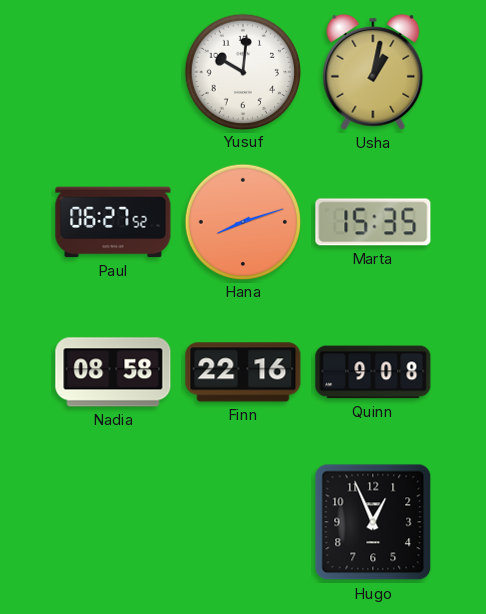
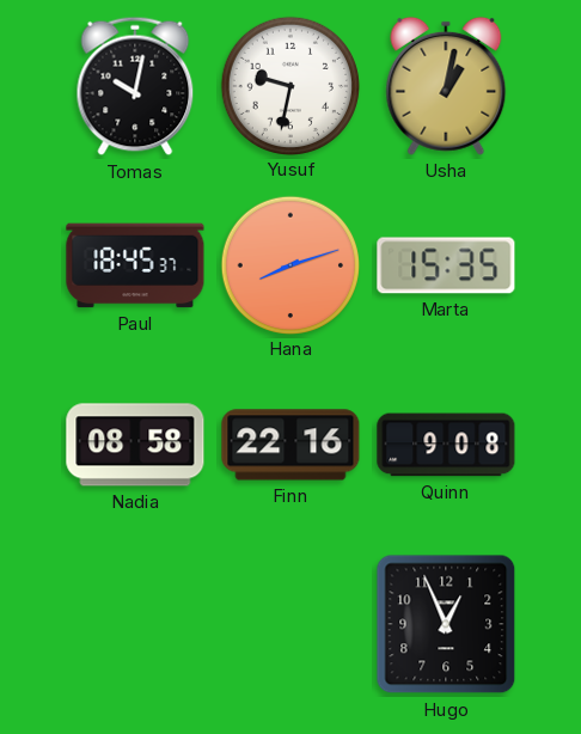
Tomas: none -> 10:02 (135, 86)
Yusuf: 10:01 -> 9:32 (289, 85)
Paul: 06:27 -> 18:45 (135, 265)
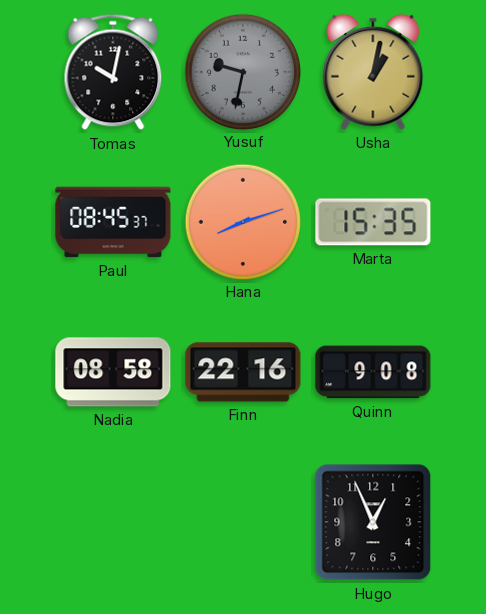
Yusuf dial: white -> grey (242, 71)
Paul: 18:45 -> 08:45 (113, 222)
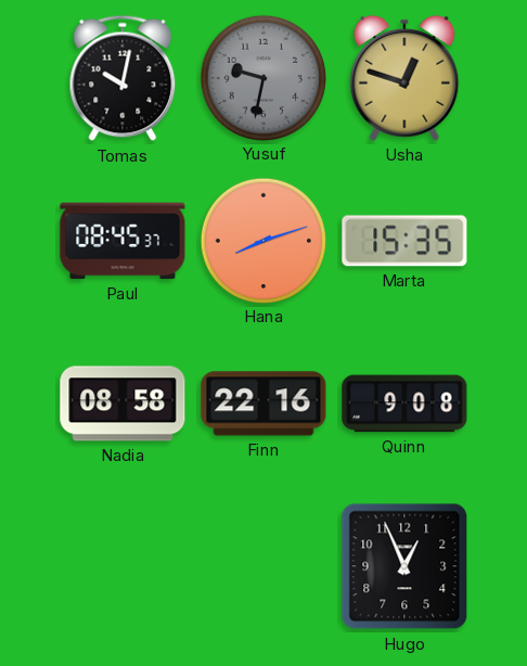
Usha: 1:02 -> 12:48 (404, 78)
